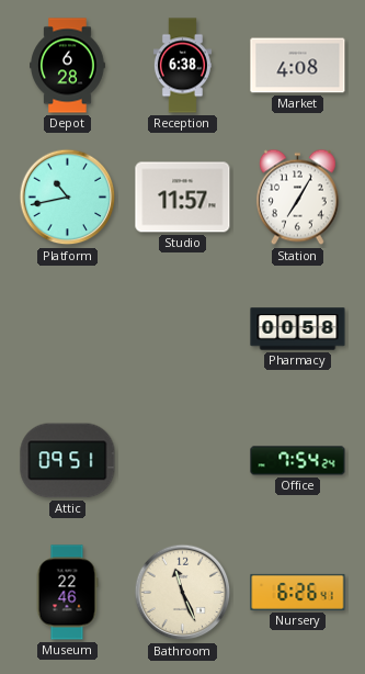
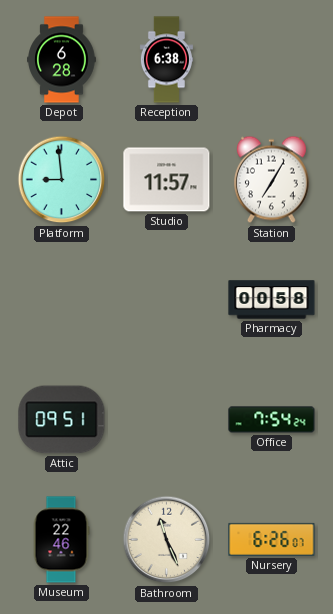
Market: 4:08 -> none (298, 66)
Platform: 10:43 -> 8:59 (62, 180)
Nursery: 6:26:41 -> 6:26:07 (272, 539)
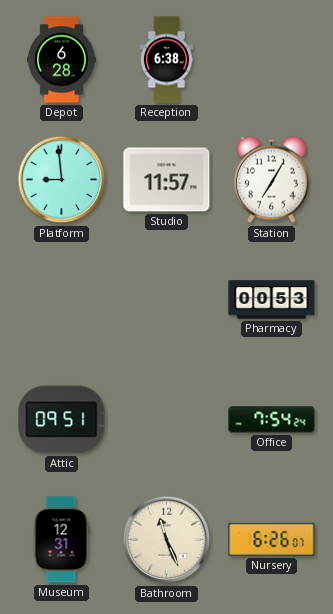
Pharmacy: 00:58 -> 00:53 (272, 300)
Museum: 22:46 -> 12:31 (61, 540)
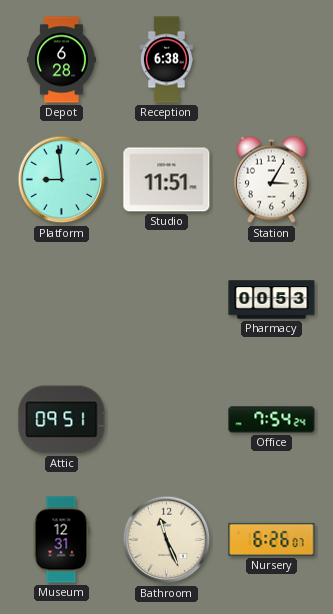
Studio: 11:57 -> 11:51 (167, 180)
Station: 7:05 -> 3:05 (271, 180)
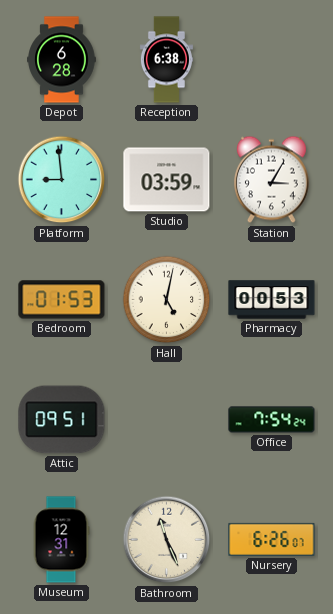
Studio: 11:51 -> 03:59 (167, 180)
Bedroom: none -> 01:53 (62, 300)
Hall: none -> 5:02 (167, 300)
